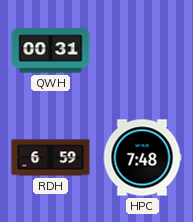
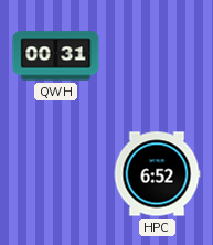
RDH: 6:59 -> none (51, 158)
HPC: 7:48 -> 6:52 (157, 174)
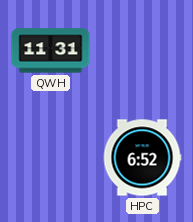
QWH: 00:31 -> 11:31 (51, 51)
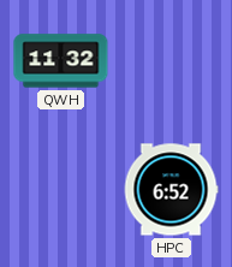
QWH: 11:31 -> 11:32 (61, 61)
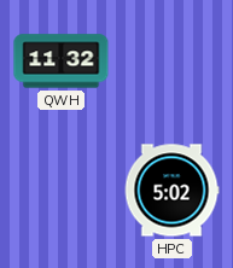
HPC: 6:52 -> 5:02 (171, 191)
